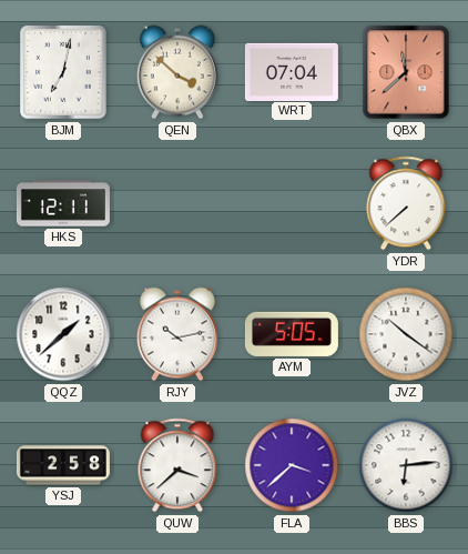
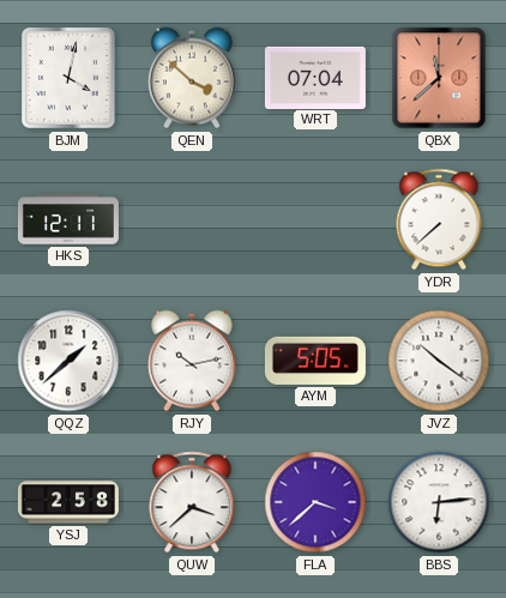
BJM: 7:02 -> 4:02 (68, 78)
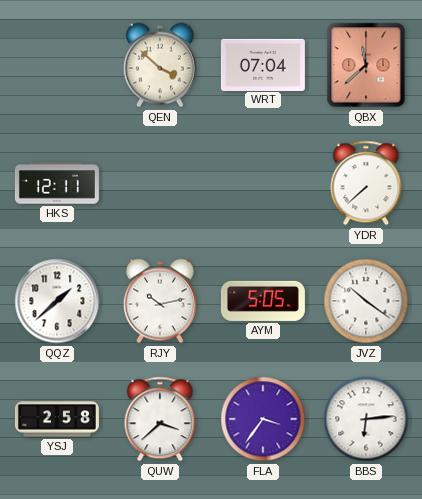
BJM: 4:02 -> none (68, 78)
FLA: 3:38 -> 3:36 (263, 419)
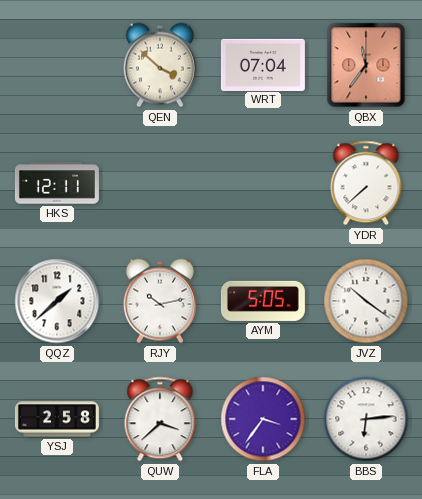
QBX: 11:38 -> 11:36 (366, 65)
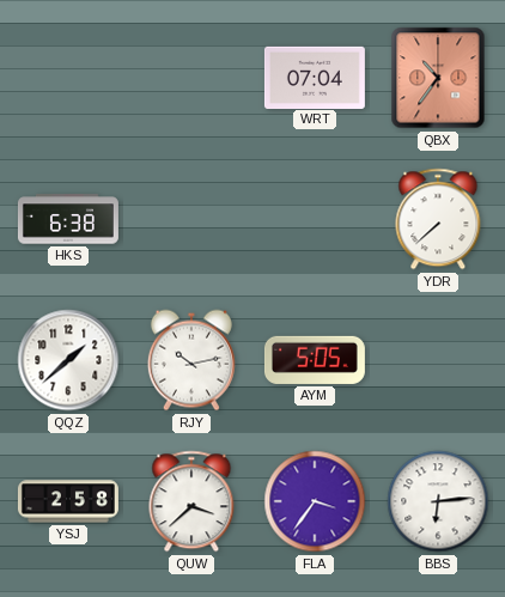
QEN: 3:52 -> none (160, 65)
QBX: 11:36 -> 10:36 (438, 78)
HKS: 12:11 -> 6:38 (68, 219)
JVZ: 10:21 -> none (366, 301)
